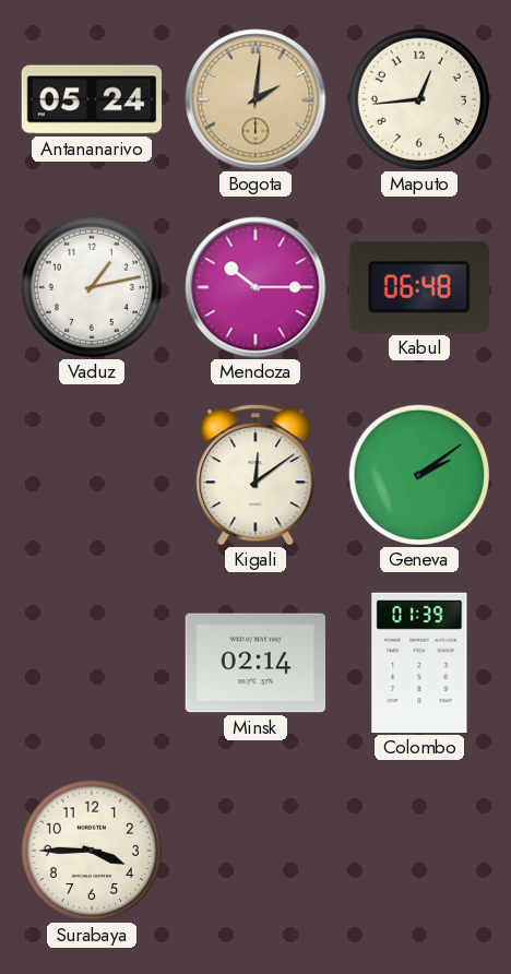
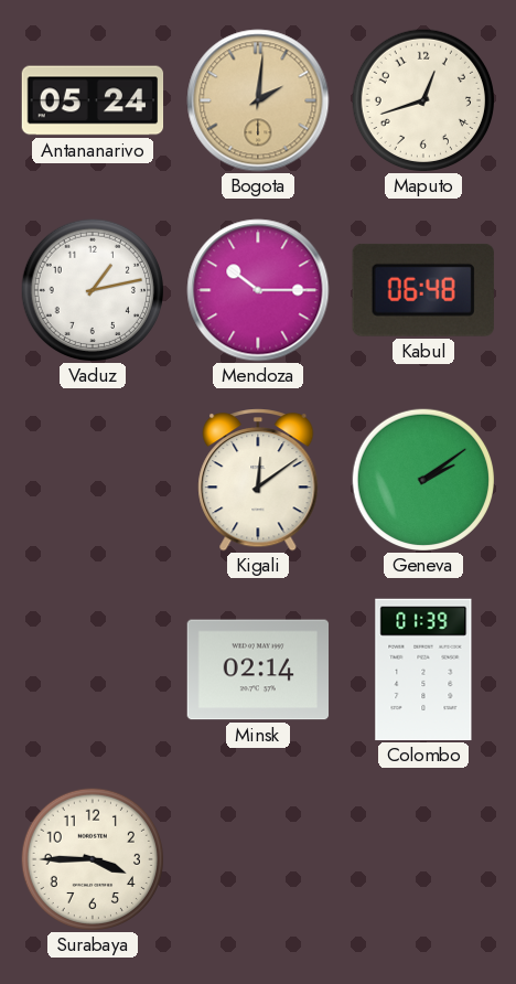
Maputo: 12:44 -> 12:42 (422, 99)
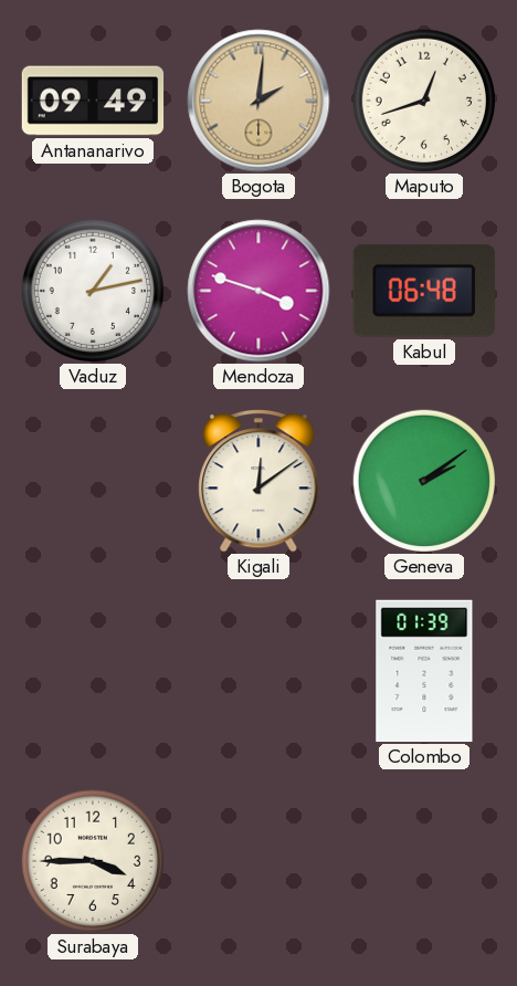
Antananarivo: 05:24 -> 09:49 (93, 101)
Mendoza: 10:15 -> 3:48 (258, 291)
Minsk: 02:14 -> none (258, 670)
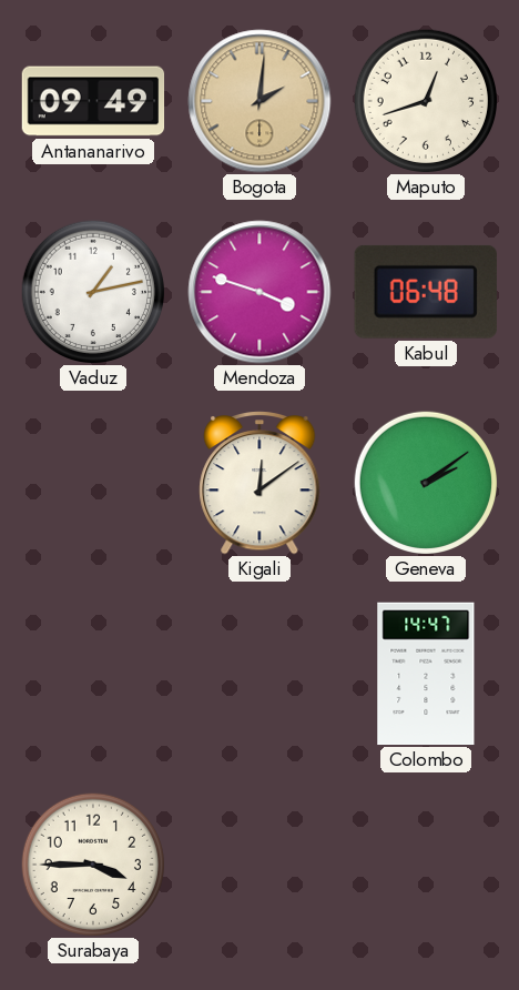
Colombo: 01:39 -> 14:47 (426, 674)
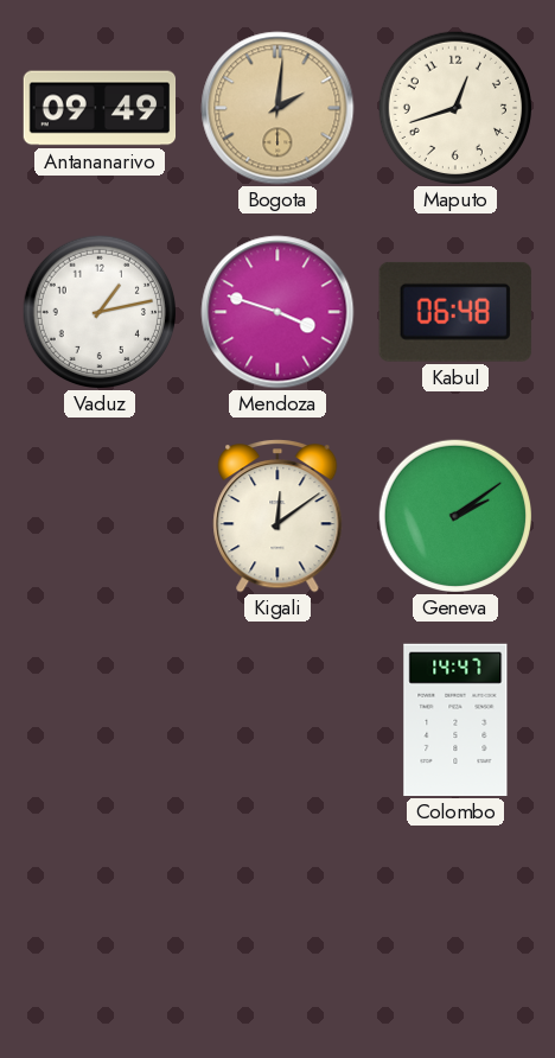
Surabaya: 3:45 -> none (92, 863)
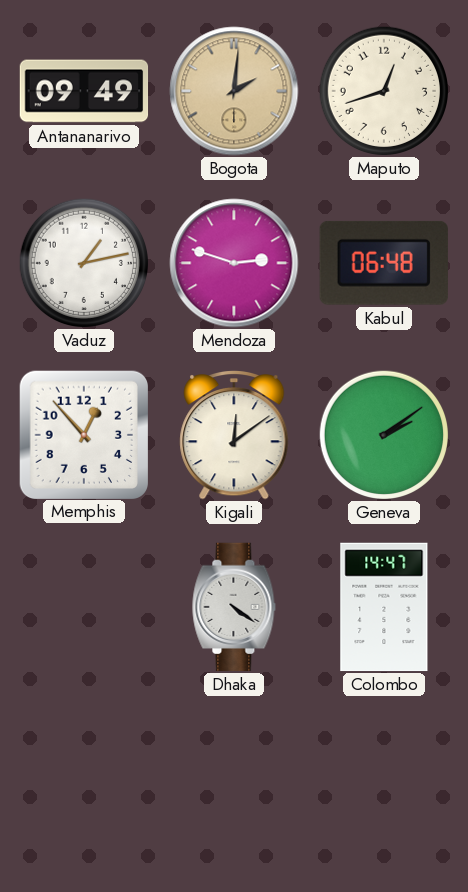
Mendoza: 3:48 -> 2:48 (234, 263)
Memphis: none -> 12:53 (83, 434)
Dhaka: none -> 4:21 (234, 607)
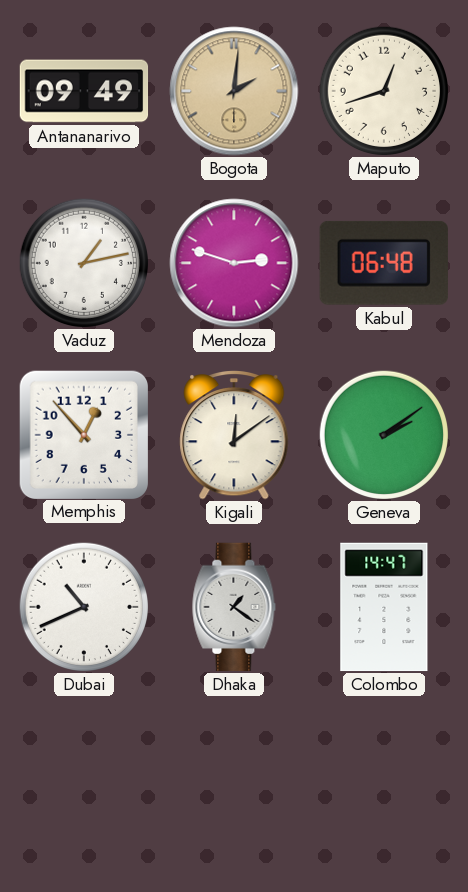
Dubai: none -> 10:41 (83, 606)
Dhaka: 4:21 -> 1:21 (234, 607)
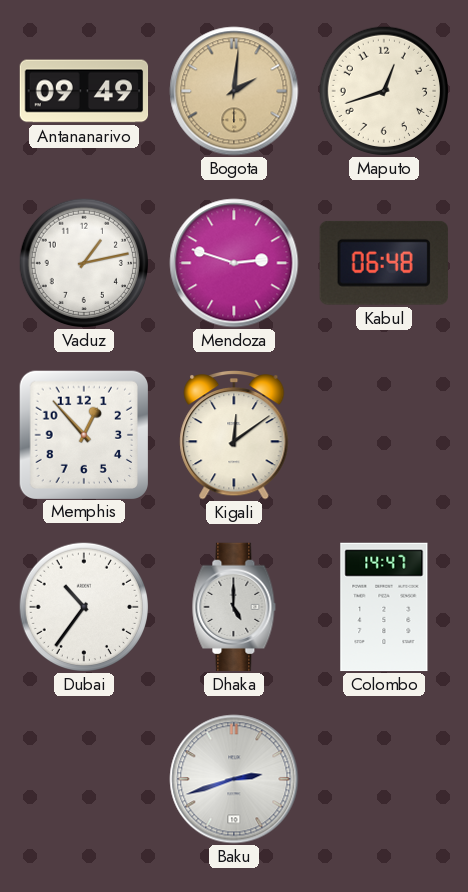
Geneva: 2:09 -> none (383, 434)
Dubai: 10:41 -> 10:36 (83, 606)
Dhaka: 1:21 -> 5:00 (234, 607)
Baku: none -> 2:42 (234, 779)
